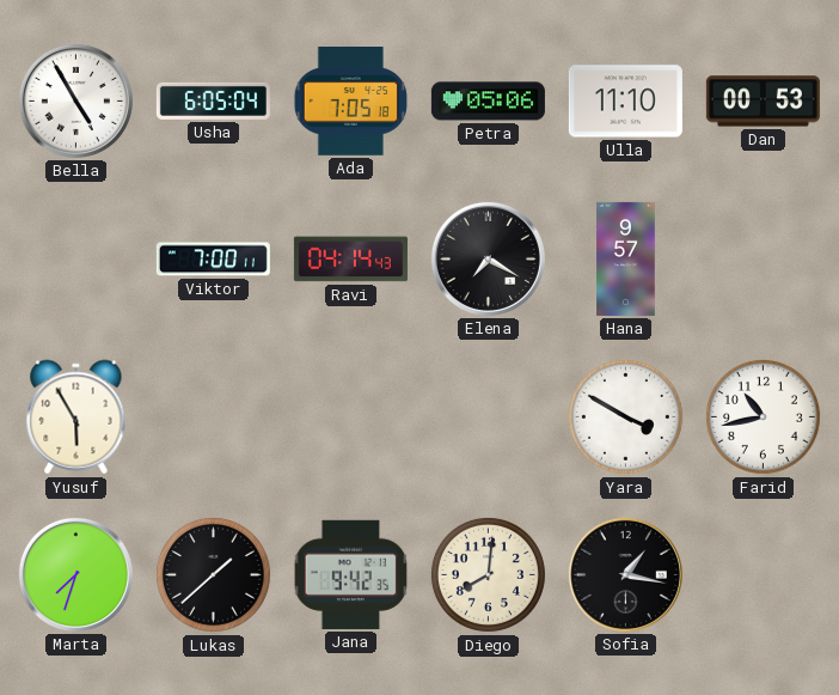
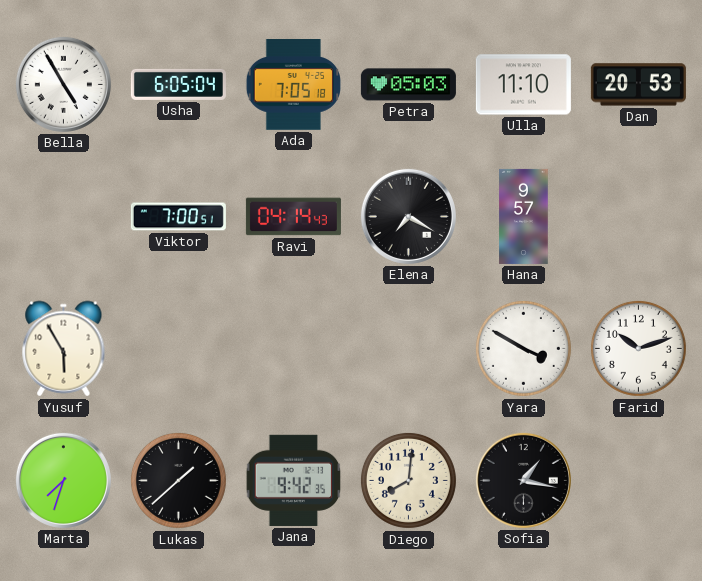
Petra: 05:06 -> 05:03 (408, 85)
Dan: 00:53 -> 20:53 (638, 85)
Viktor: 7:00:11 -> 7:00:51 (178, 217)
Farid: 10:43 -> 10:12 (638, 348)
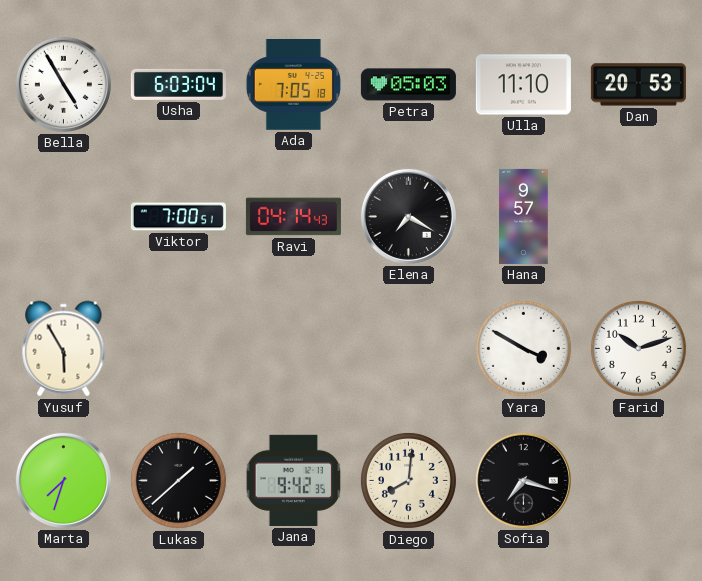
Usha: 6:05 -> 6:03 (178, 84)
Sofia: 1:17 -> 7:18 (523, 480)
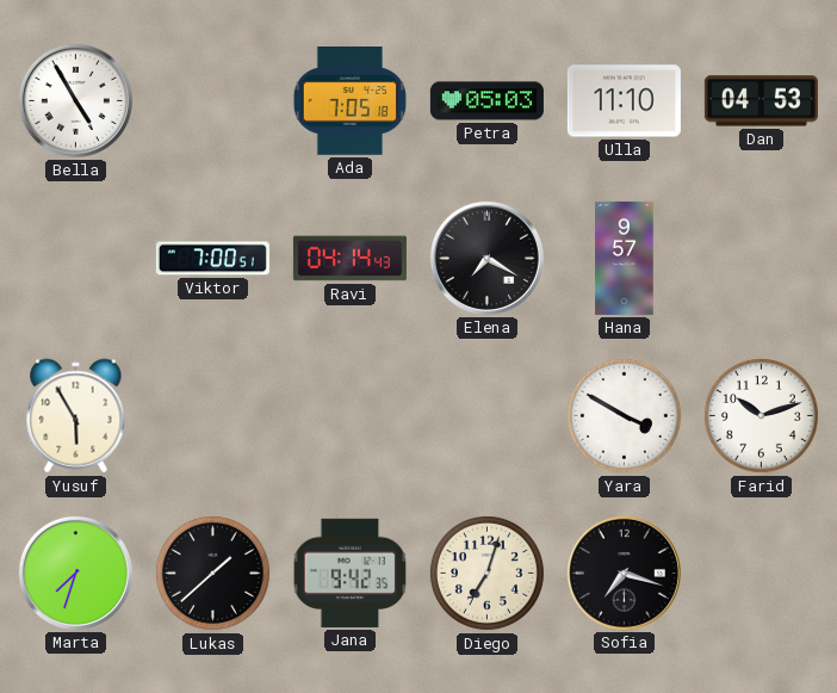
Usha: 6:03 -> none (178, 84)
Dan: 20:53 -> 04:53 (761, 101)
Diego: 8:01 -> 7:03 (486, 573)
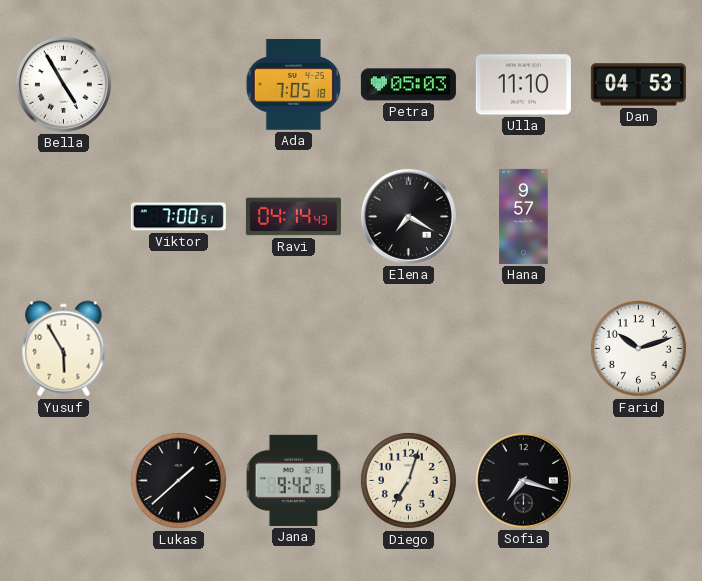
Yara: 3:50 -> none (624, 415)
Marta: 7:33 -> none (75, 573)
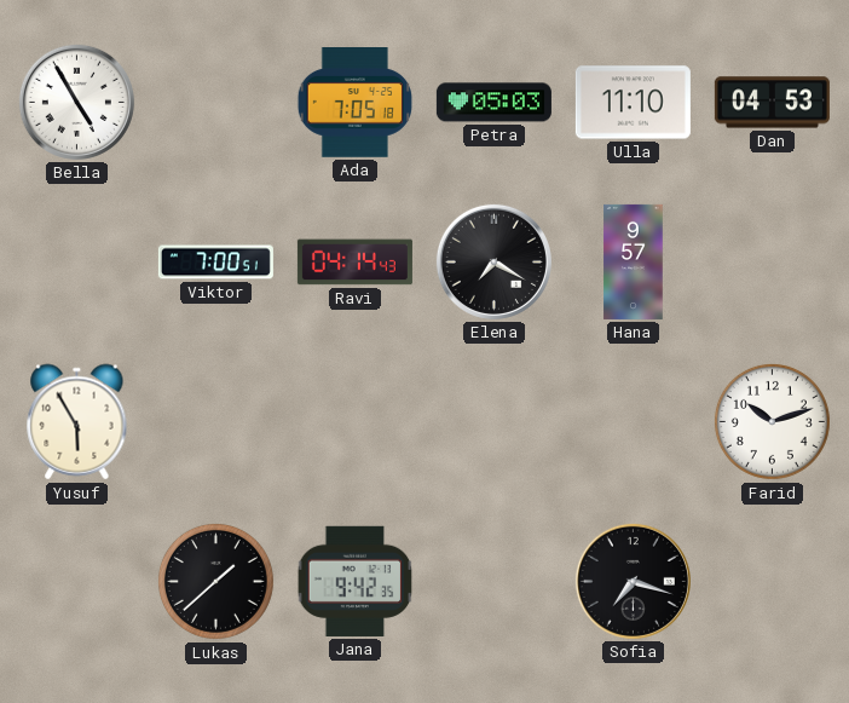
Diego: 7:03 -> none (408, 480)
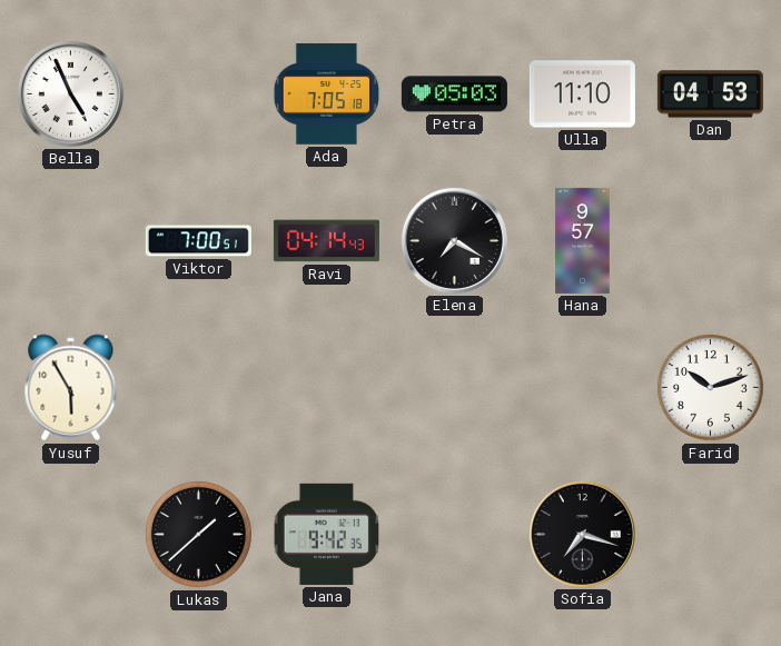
Bella: 4:55 -> 4:56 (70, 93)
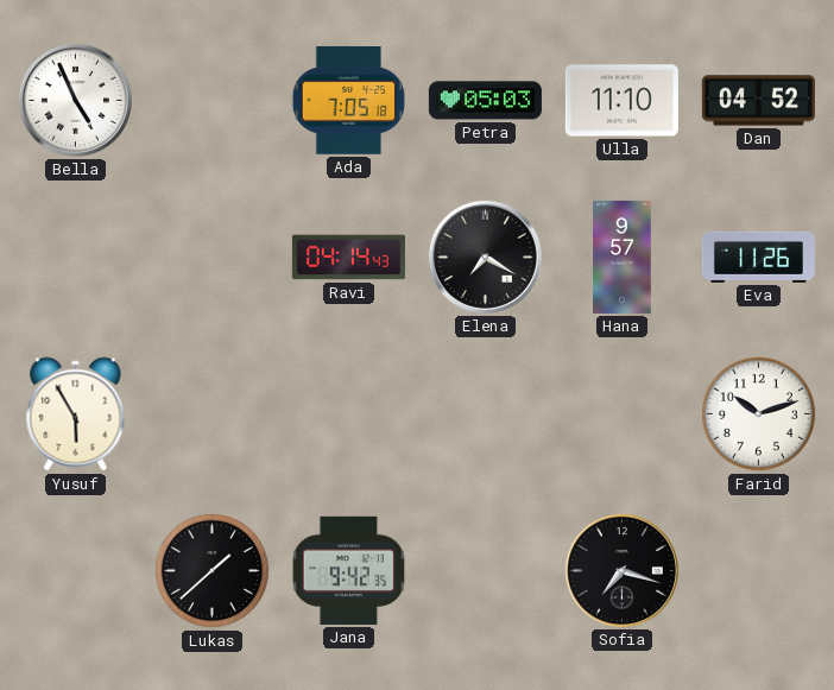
Dan: 04:53 -> 04:52 (758, 101)
Viktor: 7:00 -> none (198, 241)
Eva: none -> 11:26 (758, 257)
